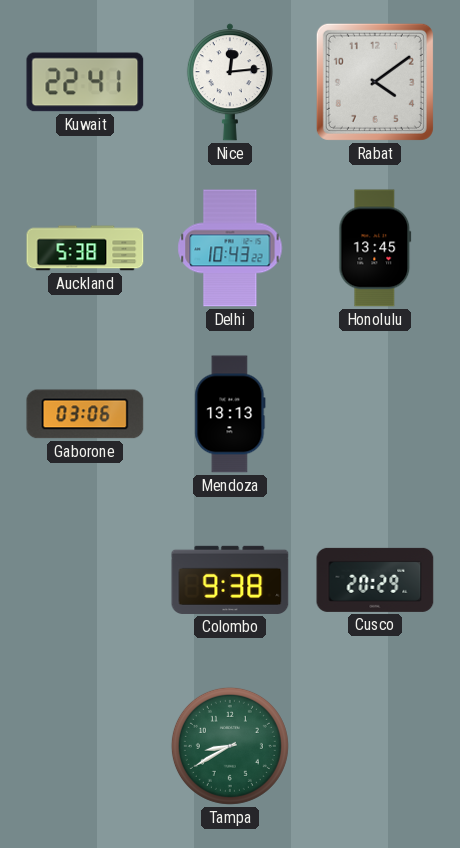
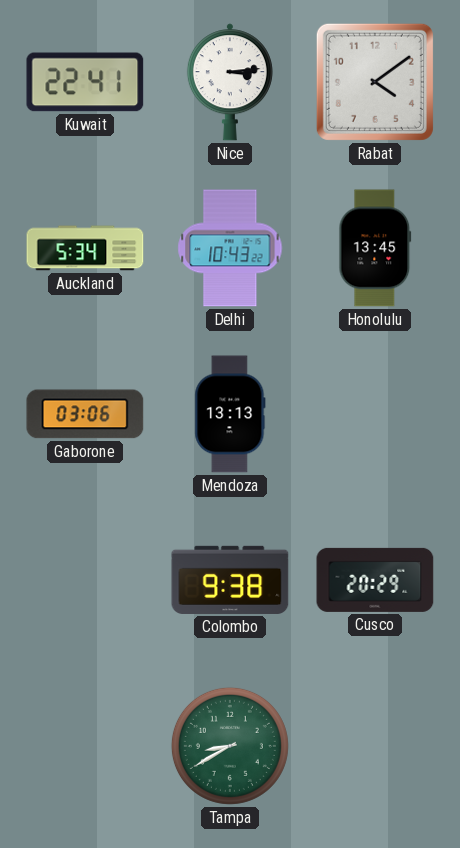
Nice: 12:14 -> 3:14 (230, 82)
Auckland: 5:38 -> 5:34 (85, 248)
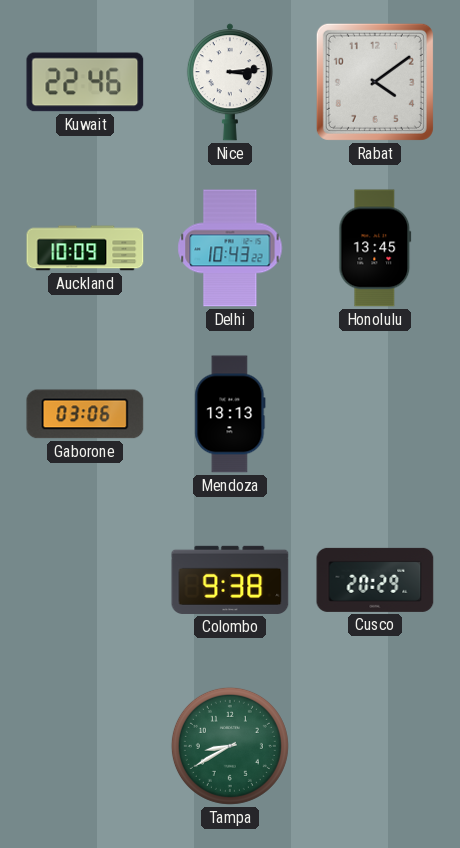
Kuwait: 22:41 -> 22:46 (85, 82)
Auckland: 5:34 -> 10:09 (85, 248)
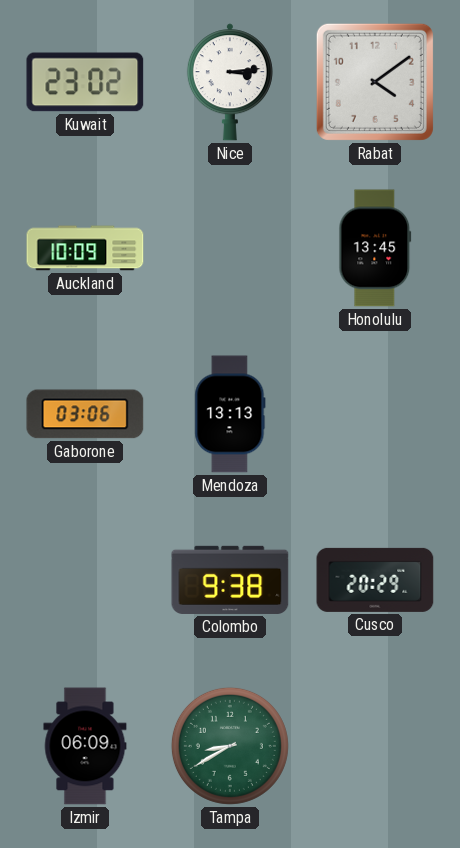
Kuwait: 22:46 -> 23:02 (85, 82)
Delhi: 10:43 -> none (230, 248)
Izmir: none -> 06:09 (85, 746)
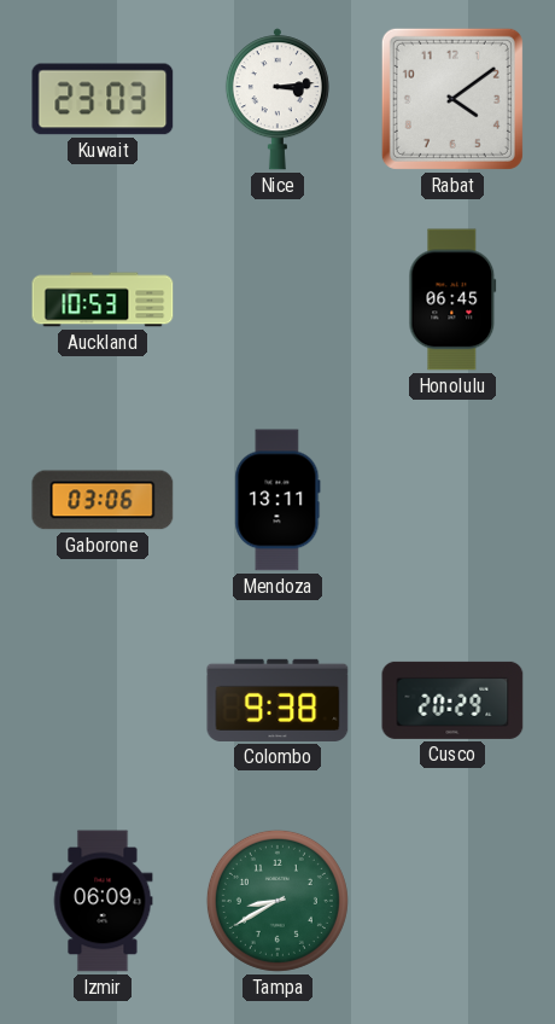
Kuwait: 23:02 -> 23:03 (103, 99)
Auckland: 10:09 -> 10:53 (103, 299)
Honolulu: 13:45 -> 06:45 (452, 299)
Mendoza: 13:13 -> 13:11 (277, 500)
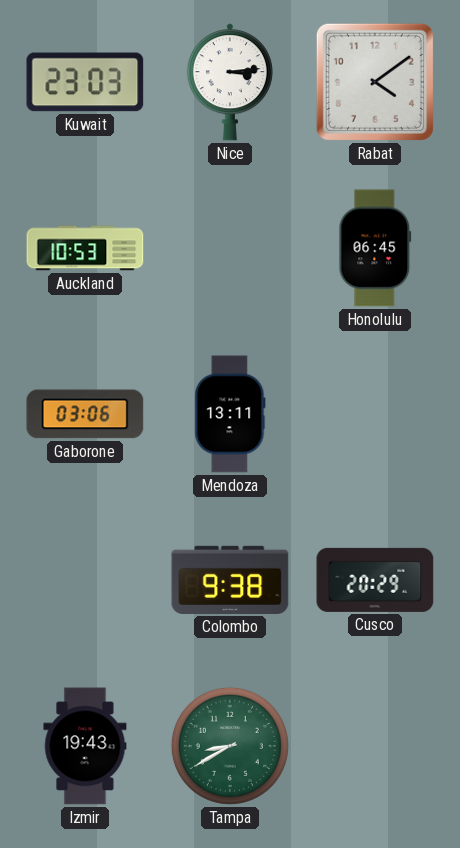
Izmir: 06:09 -> 19:43 (85, 746)
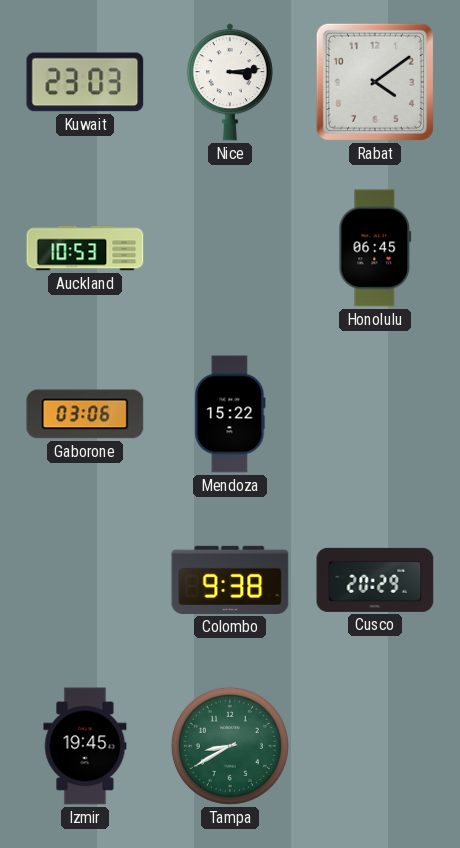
Mendoza: 13:11 -> 15:22 (230, 414)
Izmir: 19:43 -> 19:45 (85, 746)
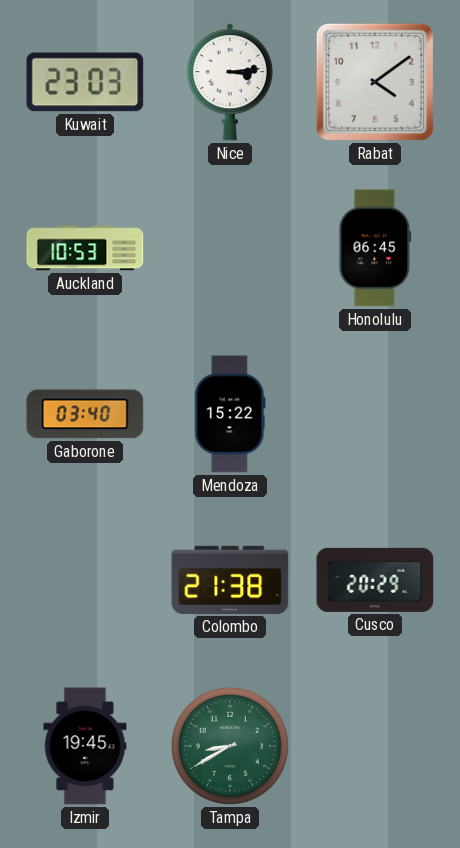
Gaborone: 03:06 -> 03:40 (85, 414)
Colombo: 9:38 -> 21:38 (230, 580)
